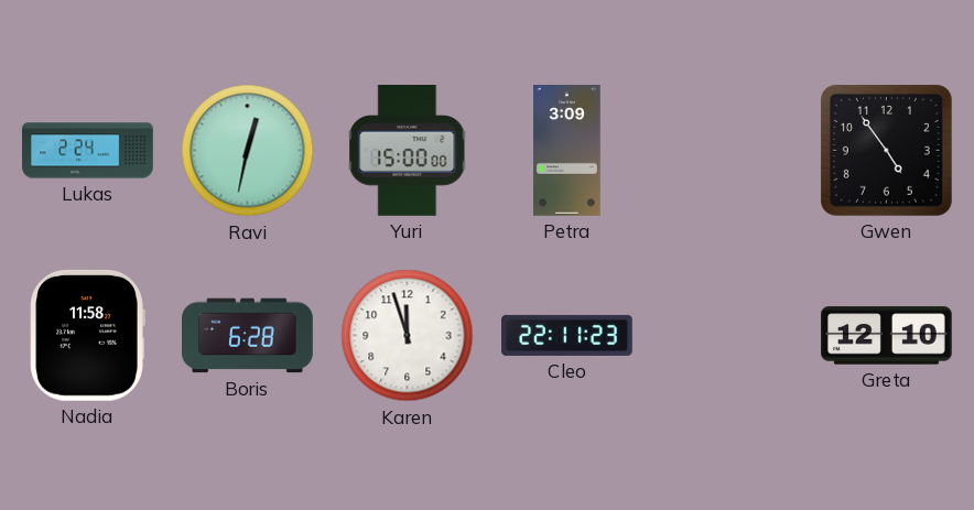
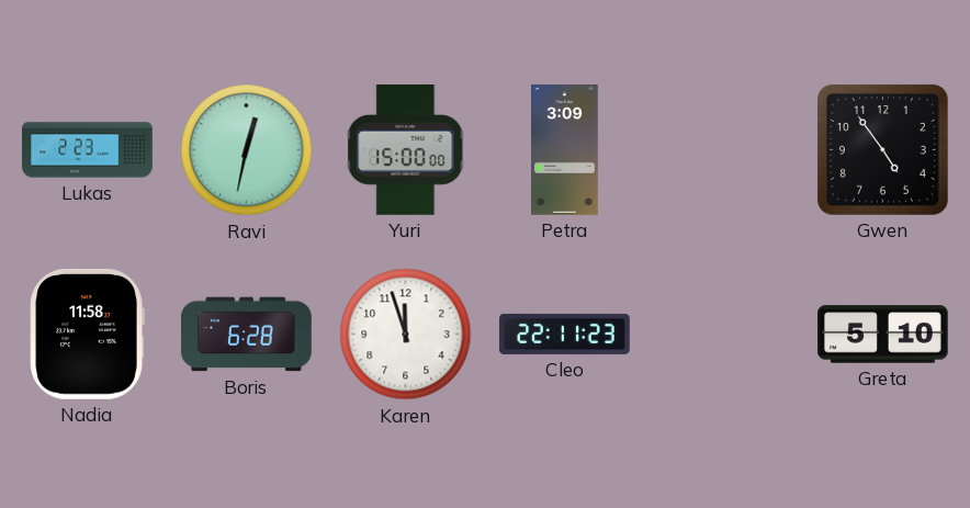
Lukas: 2:24 -> 2:23 (88, 150)
Greta: 12:10 -> 5:10 (883, 335)
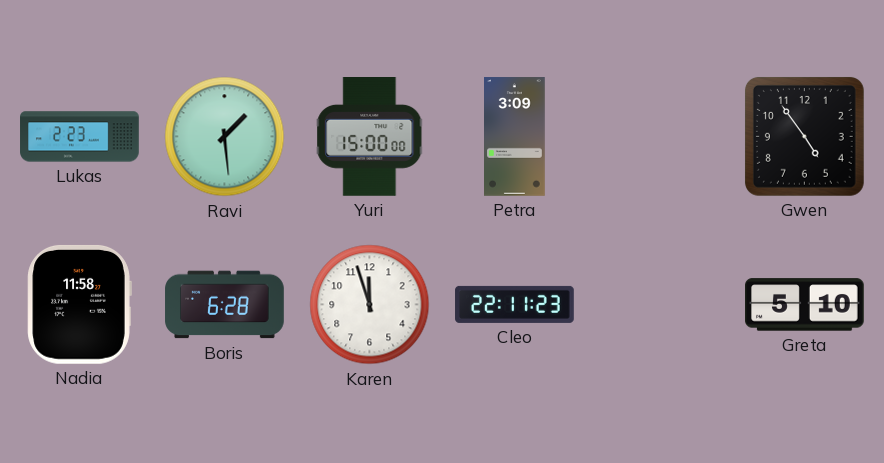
Ravi: 12:32 -> 1:29 (225, 137)
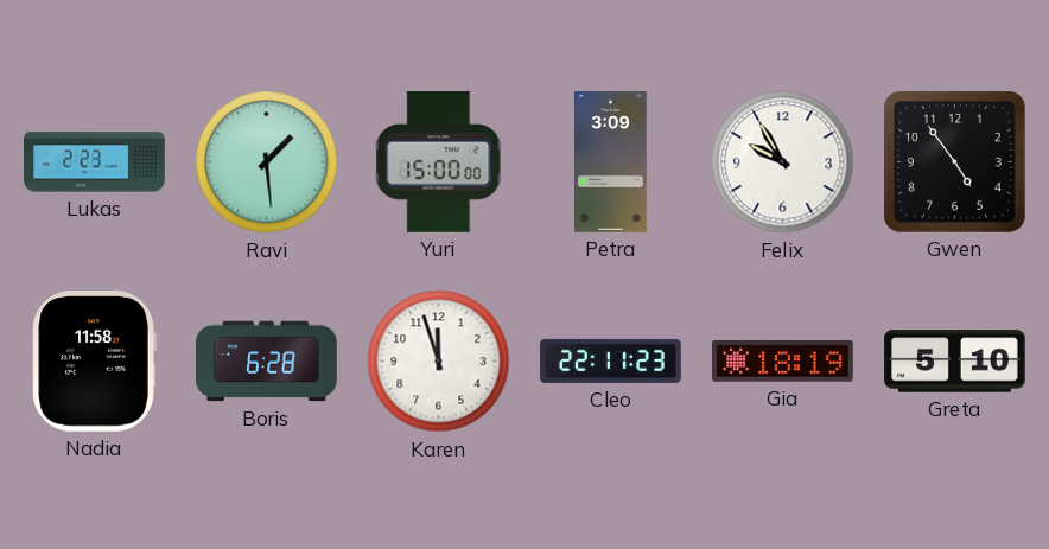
Felix: none -> 9:55 (783, 162)
Gia: none -> 18:19 (783, 360)
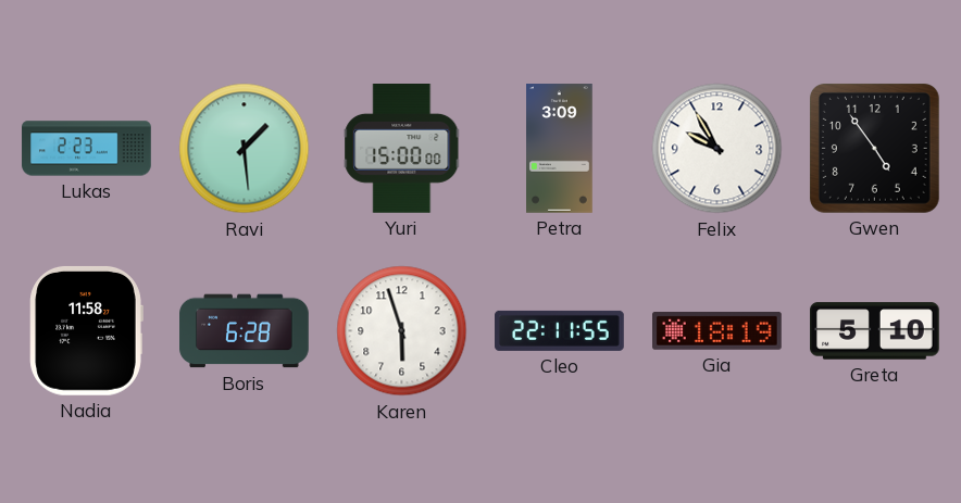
Karen: 11:57 -> 5:57 (402, 331)
Cleo: 22:11:23 -> 22:11:55 (560, 330)
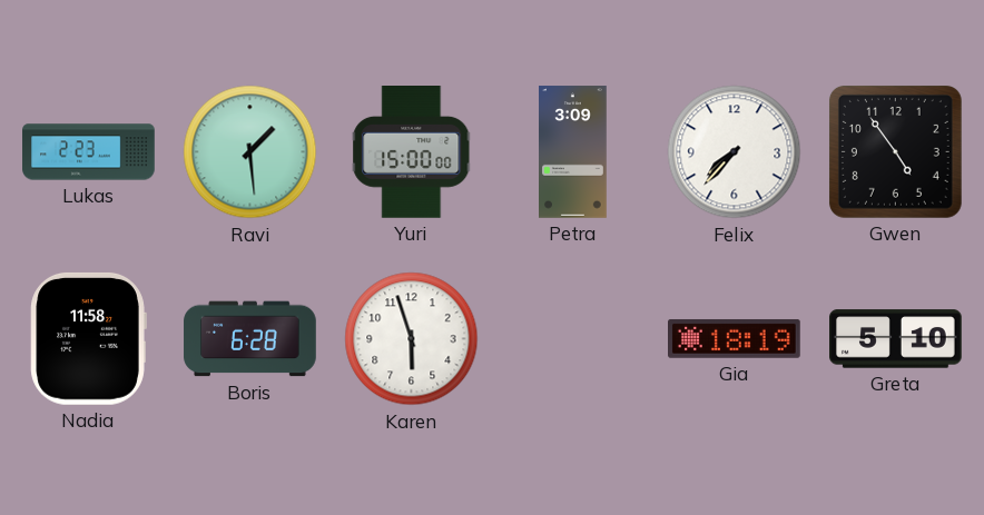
Felix: 9:55 -> 7:37 (735, 152)
Cleo: 22:11 -> none (560, 330)
